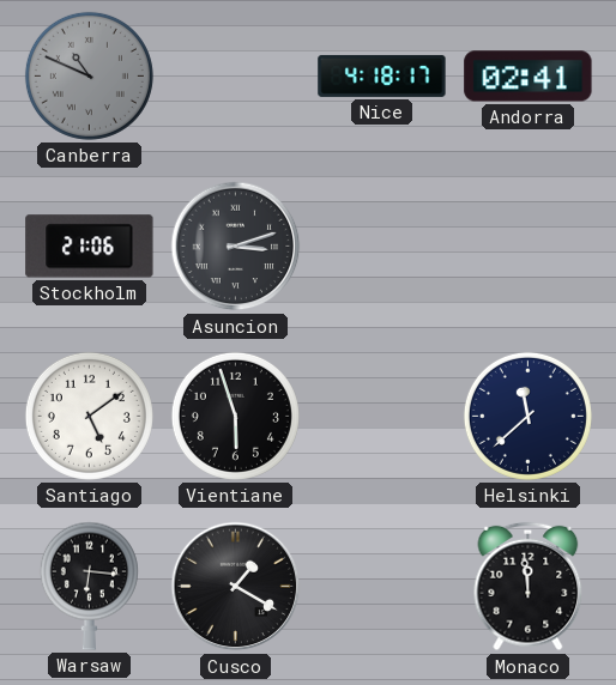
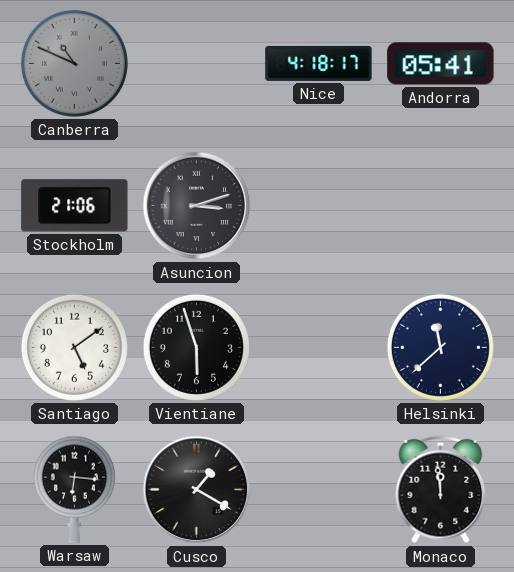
Andorra: 02:41 -> 05:41 (441, 64)
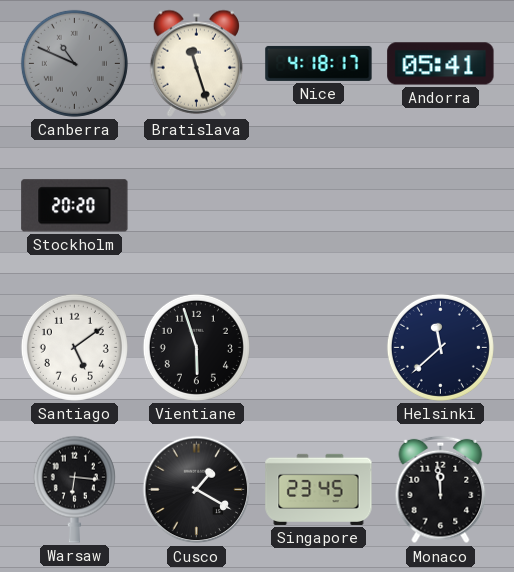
Bratislava: none -> 11:27 (196, 63)
Stockholm: 21:06 -> 20:20 (75, 206)
Asuncion: 3:12 -> none (197, 206)
Singapore: none -> 23:45 (319, 489)
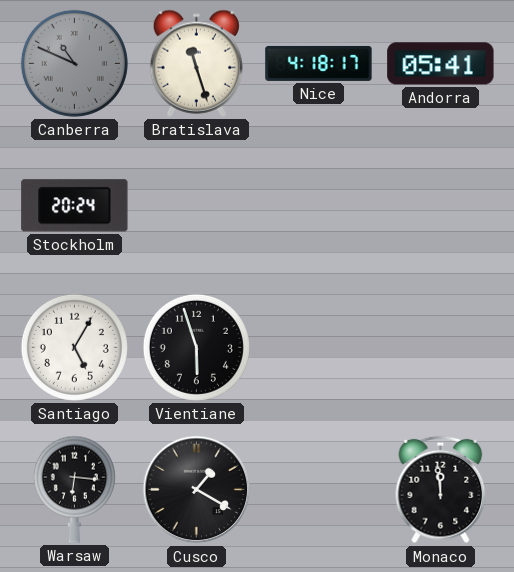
Stockholm: 20:20 -> 20:24 (75, 206)
Santiago: 5:09 -> 5:05 (74, 347)
Helsinki: 11:38 -> none (440, 347)
Singapore: 23:45 -> none (319, 489)
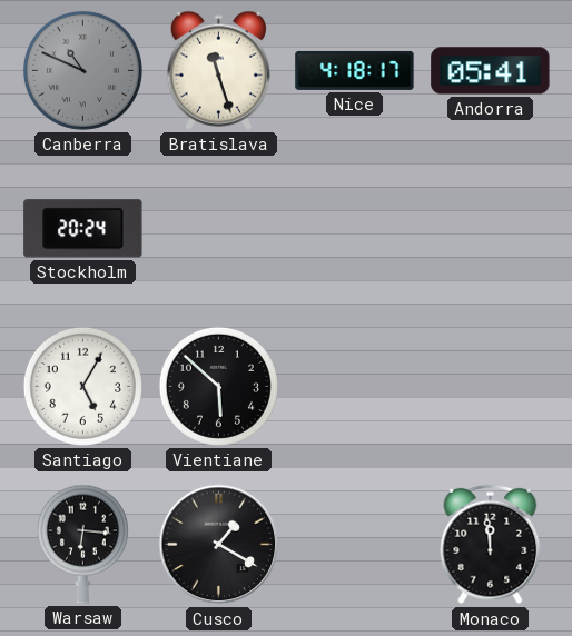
Vientiane: 5:57 -> 5:52 (218, 386)
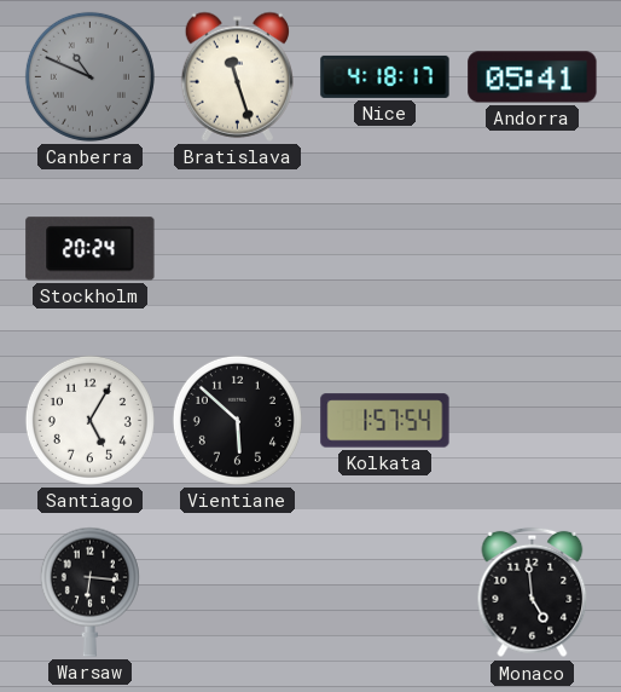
Kolkata: none -> 1:57 (385, 421)
Cusco: 1:20 -> none (219, 545)
Monaco: 11:59 -> 4:59 (533, 593)
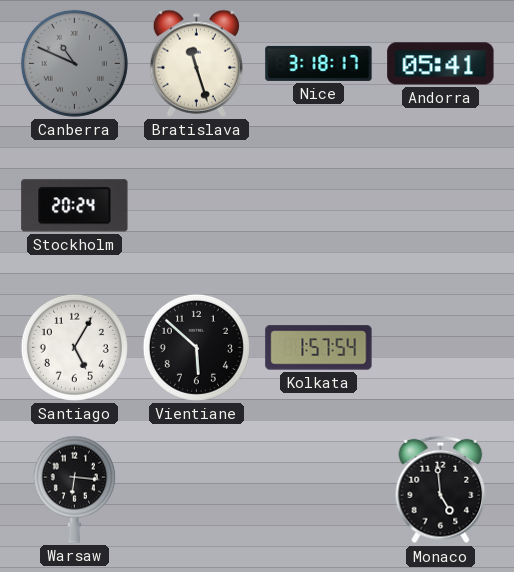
Nice: 4:18 -> 3:18 (319, 63)
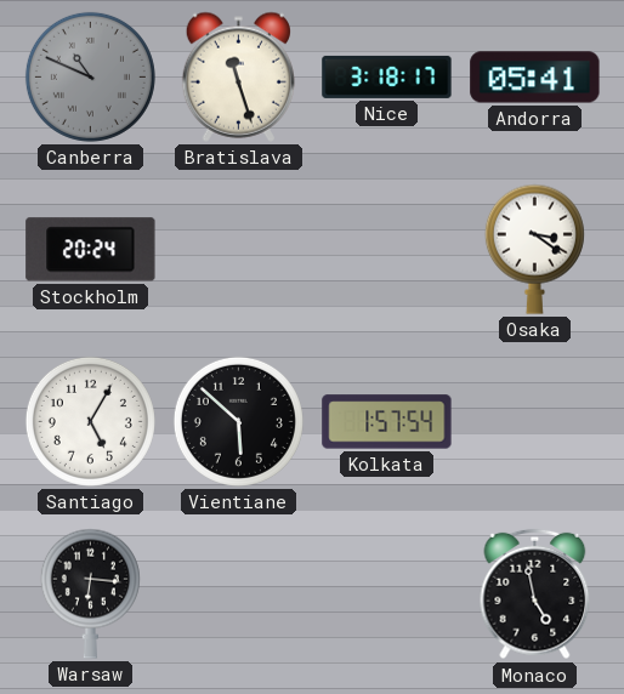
Osaka: none -> 3:21 (534, 249)
Monaco: 4:59 -> 4:58 (535, 595)
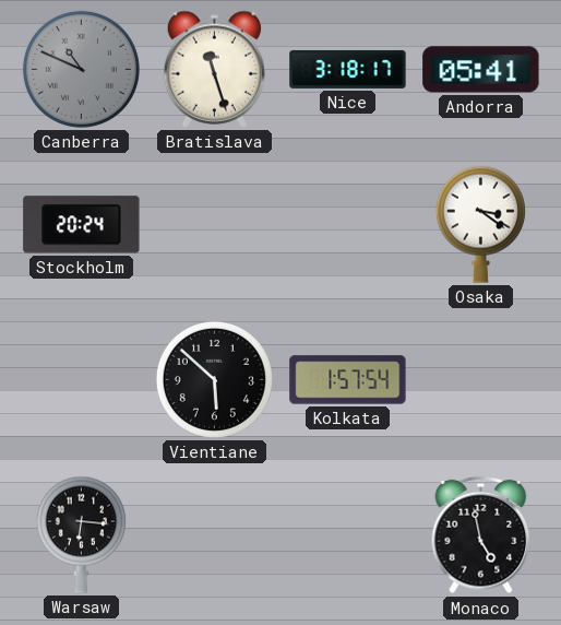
Santiago: 5:05 -> none (90, 421)
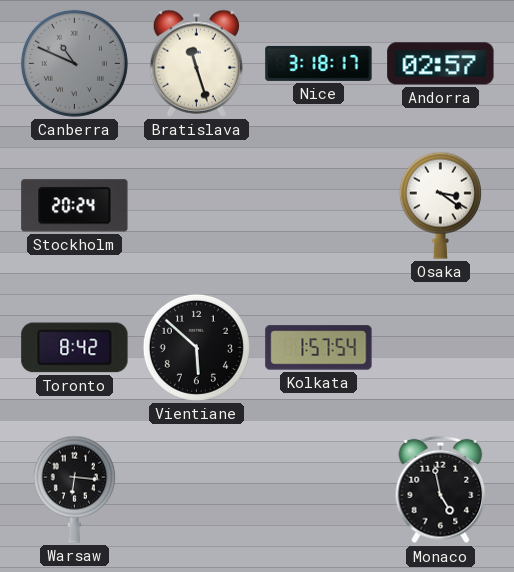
Andorra: 05:41 -> 02:57 (441, 64)
Toronto: none -> 8:42 (75, 348)
